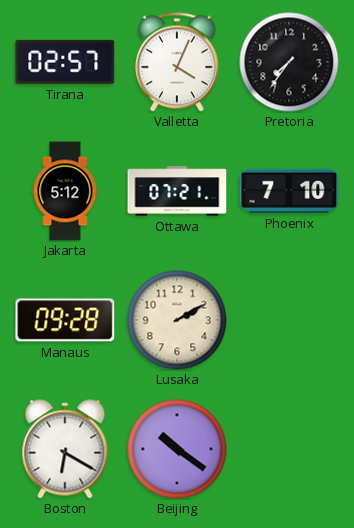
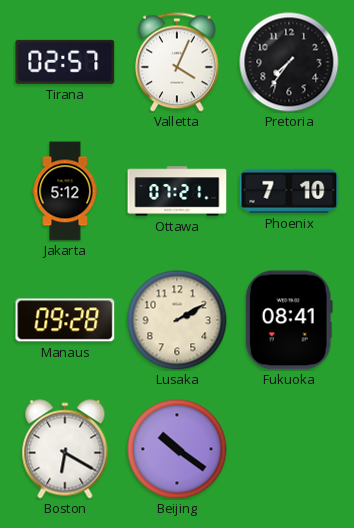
Fukuoka: none -> 08:41 (289, 320)
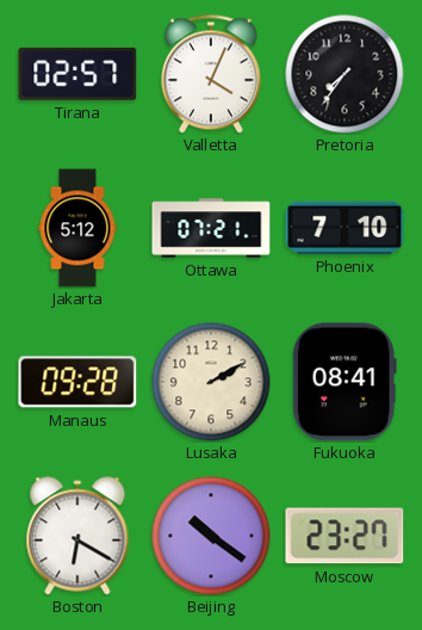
Moscow: none -> 23:27 (345, 536)
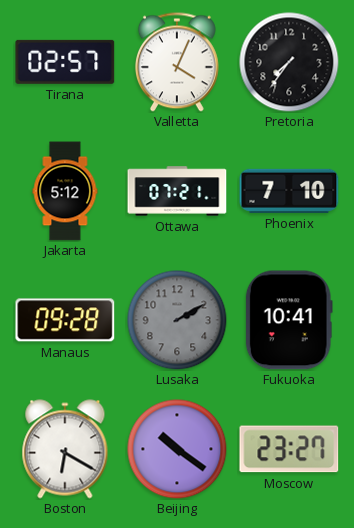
Lusaka dial: cream -> grey (177, 320)
Fukuoka: 08:41 -> 10:41 (289, 320)
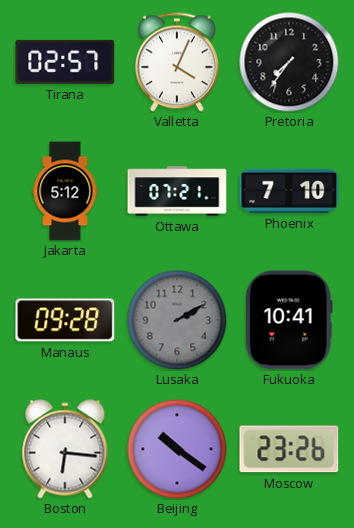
Boston: 6:20 -> 6:16 (65, 449)
Moscow: 23:27 -> 23:26 (289, 449)
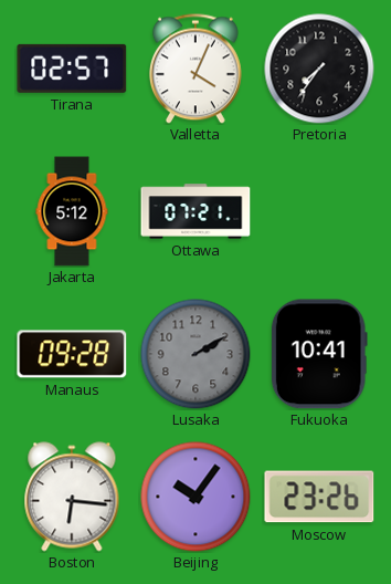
Phoenix: 7:10 -> none (289, 191)
Beijing: 10:21 -> 10:06 (196, 497)
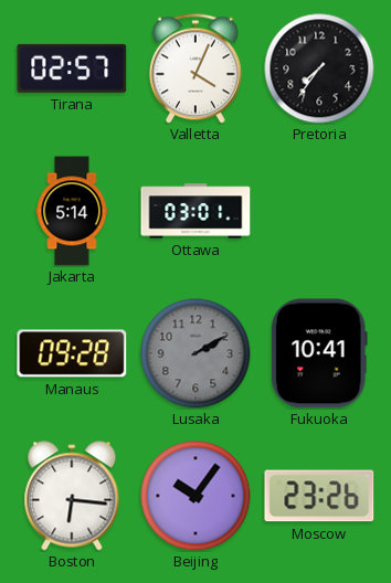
Jakarta: 5:12 -> 5:14 (72, 211)
Ottawa: 07:21 -> 03:01 (196, 211)
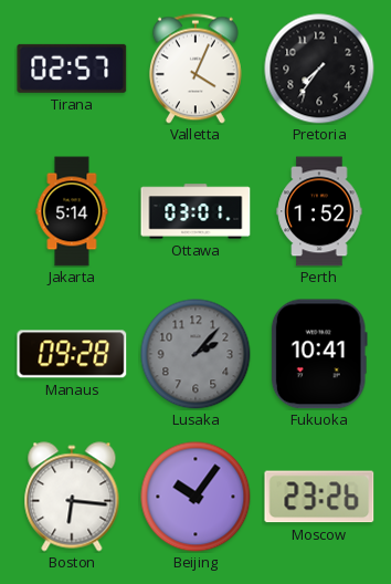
Perth: none -> 1:52 (319, 211)
Lusaka: 2:10 -> 2:07 (196, 354)
